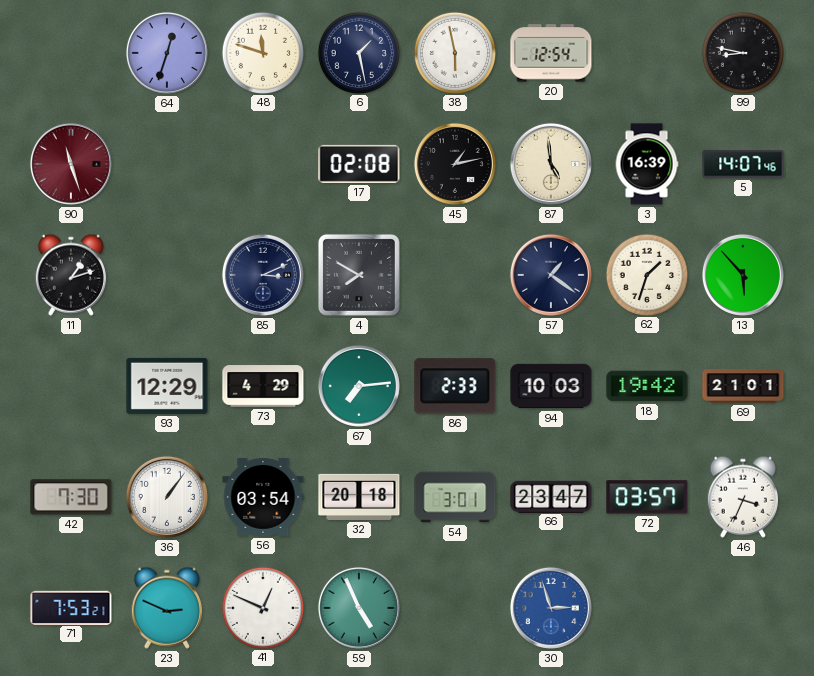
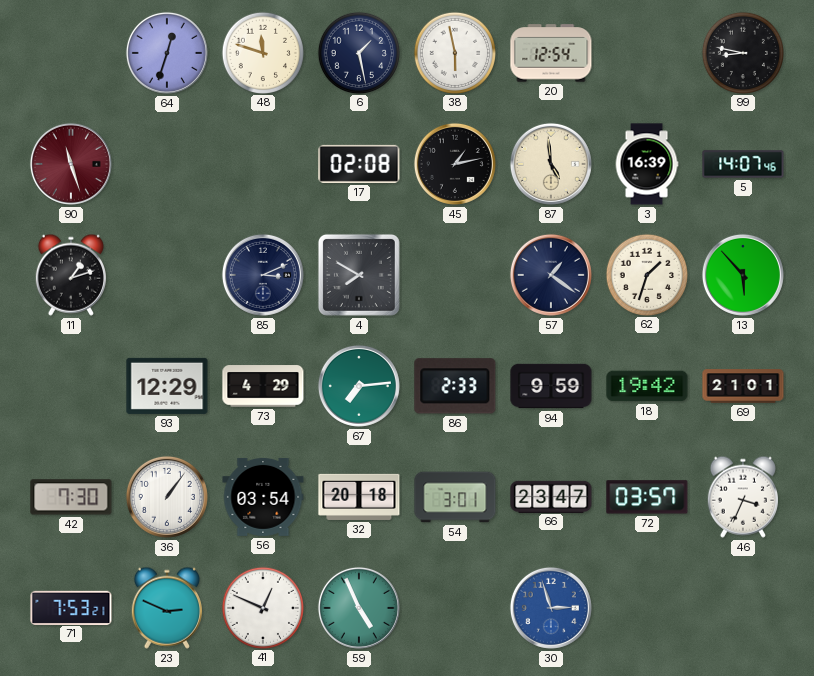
94: 10:03 -> 9:59 (551, 386)
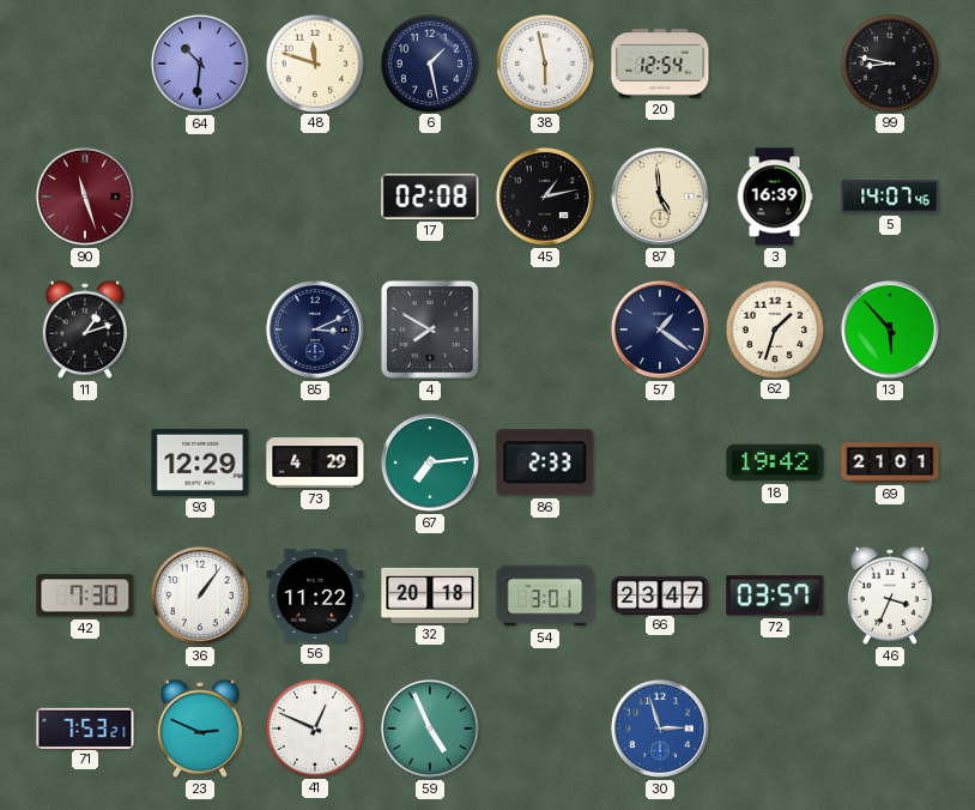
64: 12:33 -> 10:31 (200, 64)
94: 9:59 -> none (551, 386)
56: 03:54 -> 11:22 (315, 596)
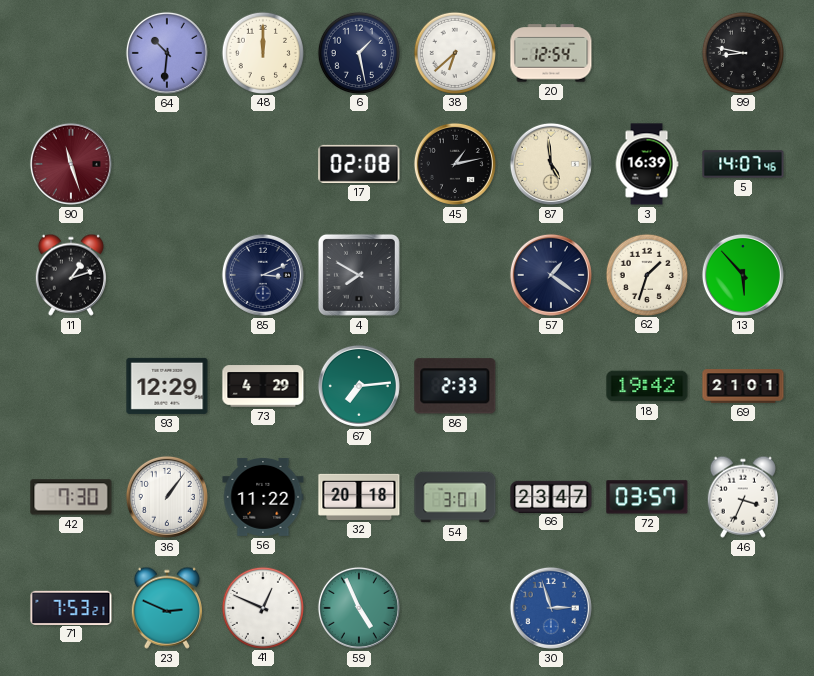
48: 11:48 -> 12:00 (262, 52)
38: 5:58 -> 6:38 (454, 52)
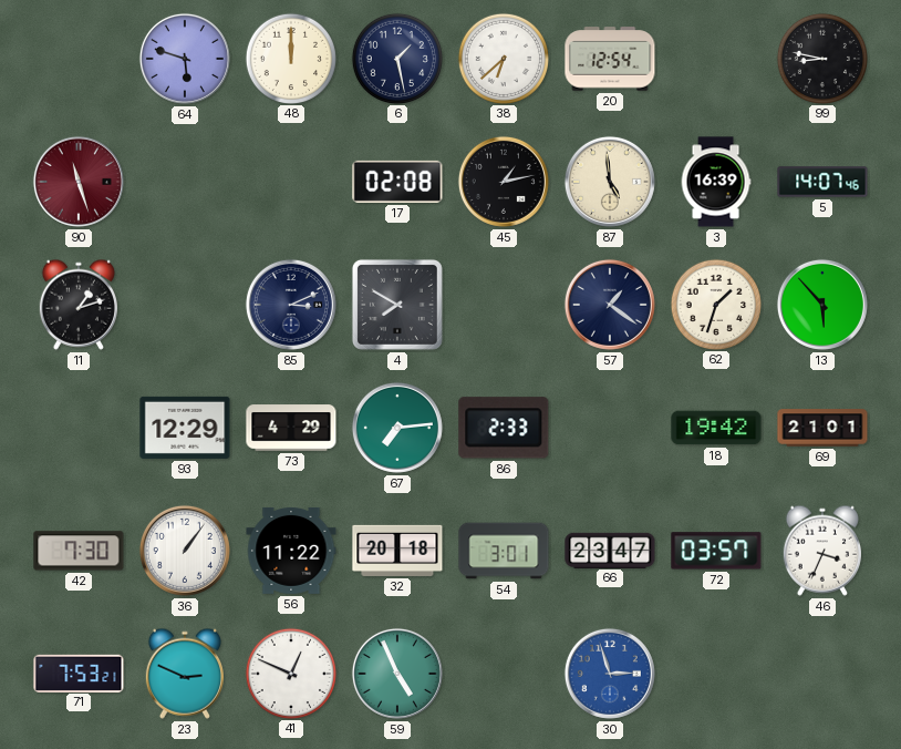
64: 10:31 -> 5:48 (185, 59)
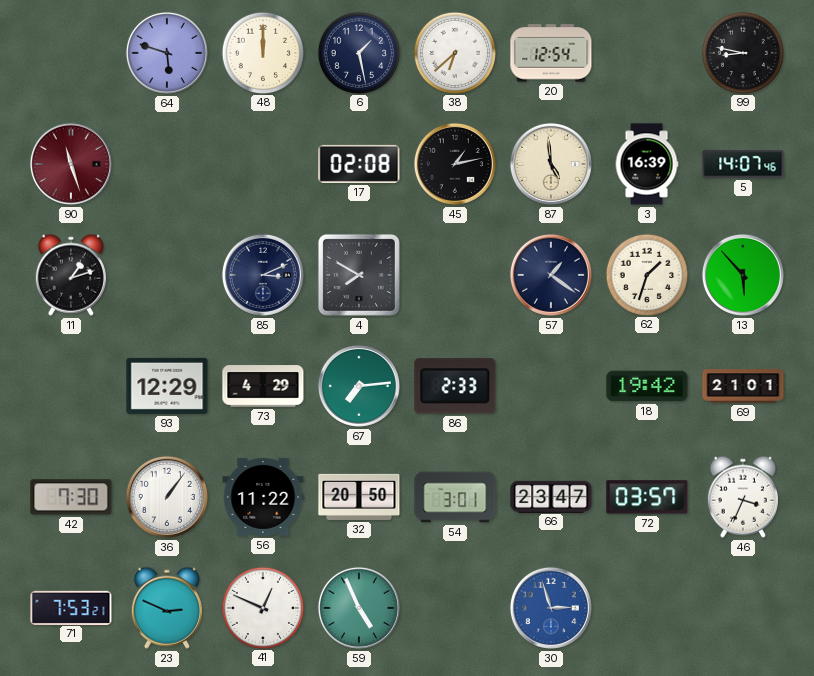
32: 20:18 -> 20:50 (359, 497)
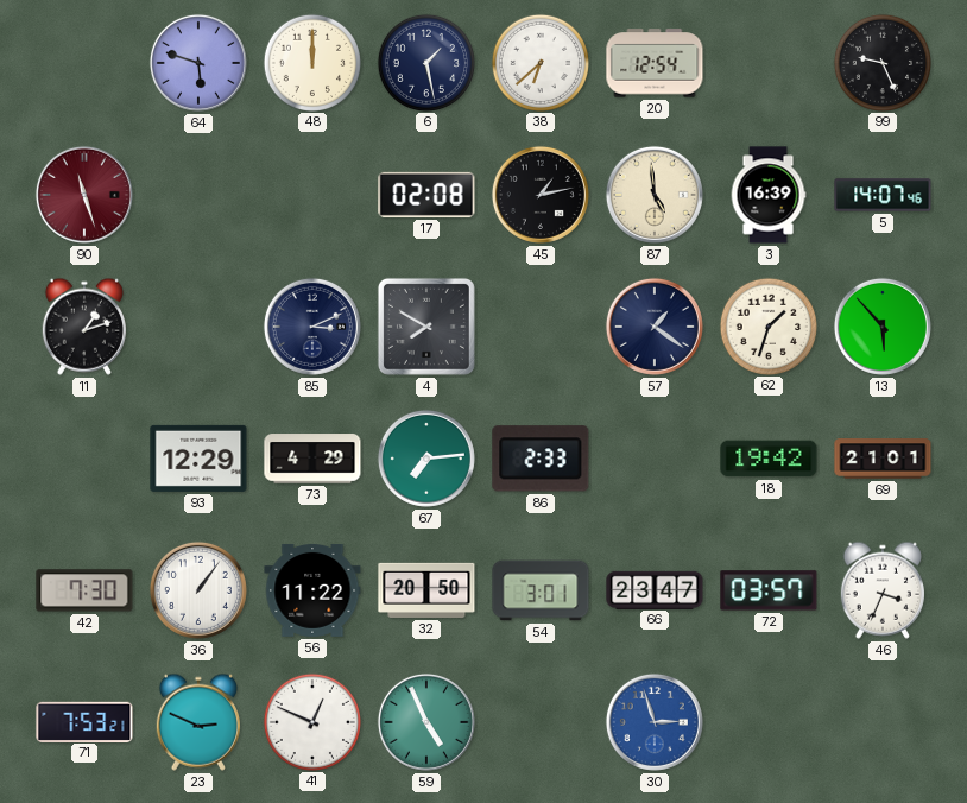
99: 8:47 -> 9:26 (881, 62)
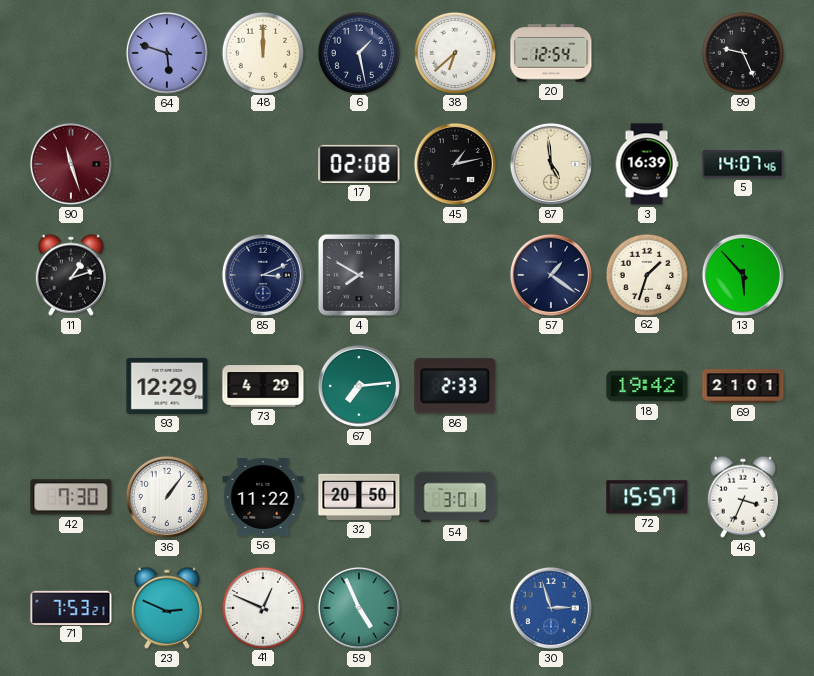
66: 23:47 -> none (655, 589)
72: 03:57 -> 15:57 (647, 497)
